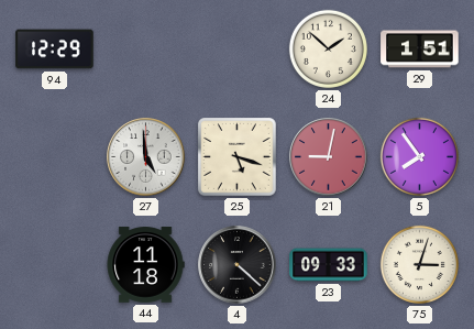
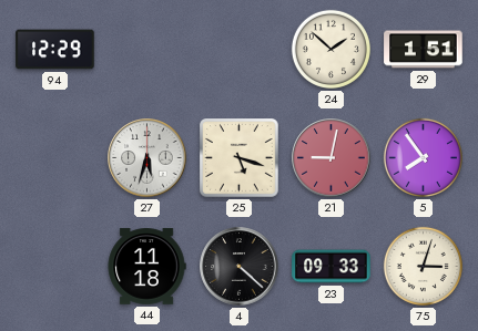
27: 4:59 -> 5:33 (148, 158)
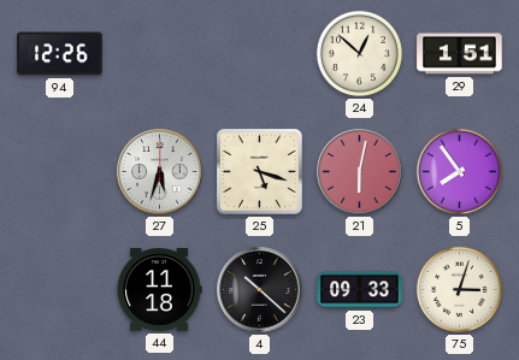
94: 12:29 -> 12:26 (60, 54)
24: 1:52 -> 12:52 (359, 53)
21: 9:02 -> 6:02 (360, 172)
4: 4:22 -> 10:22 (260, 290)
